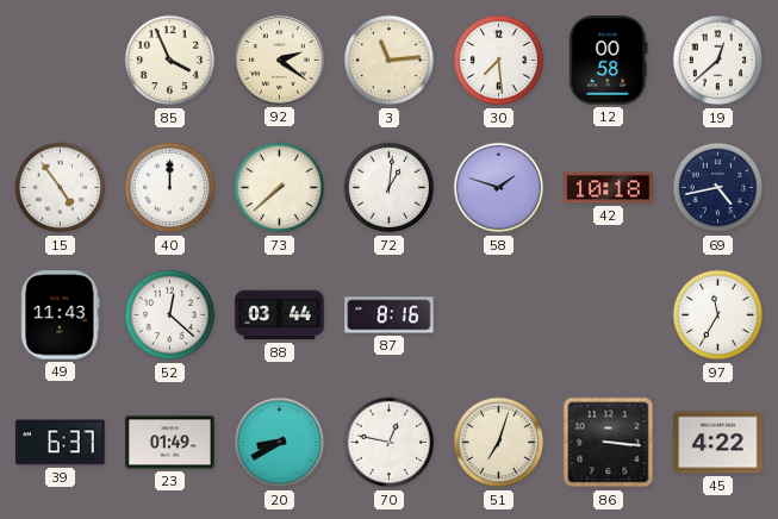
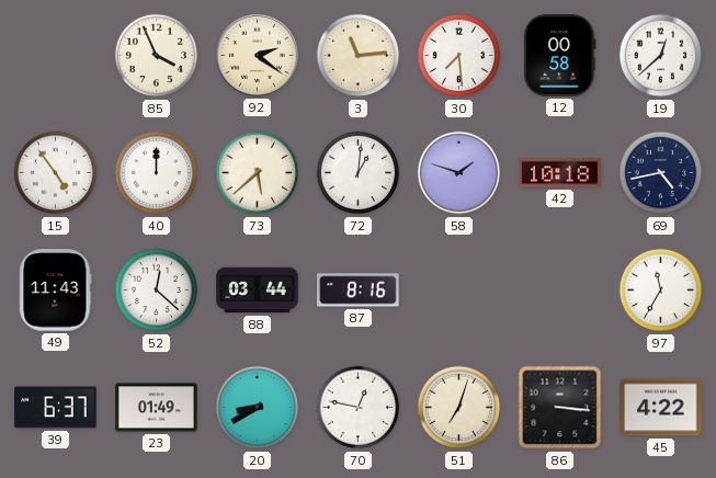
73: 7:38 -> 5:38 (258, 173)
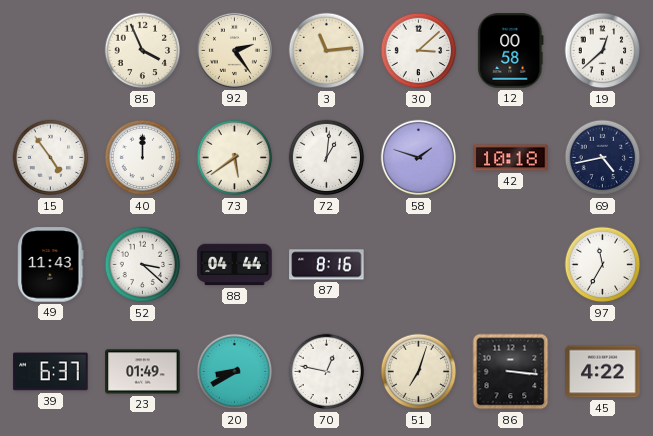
92: 2:21 -> 2:24 (234, 50)
30: 7:29 -> 3:08 (419, 51)
73: 5:38 -> 5:39 (235, 158)
52: 12:22 -> 3:22 (143, 265)
88: 03:44 -> 04:44 (235, 265)
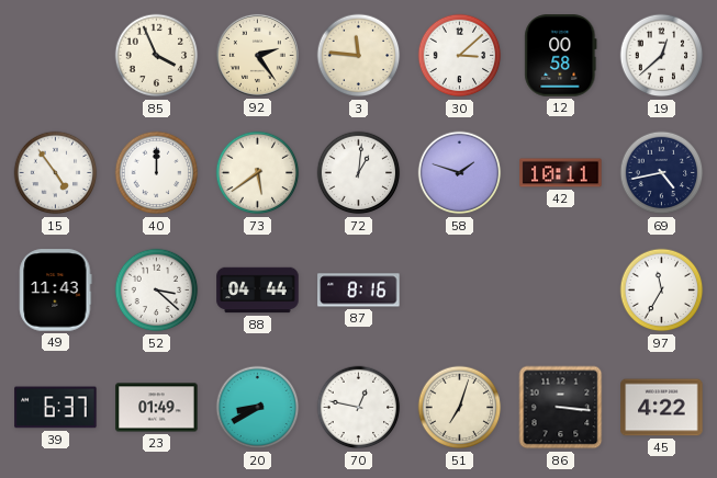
3: 11:14 -> 11:46 (359, 56)
42: 10:18 -> 10:11 (561, 173)
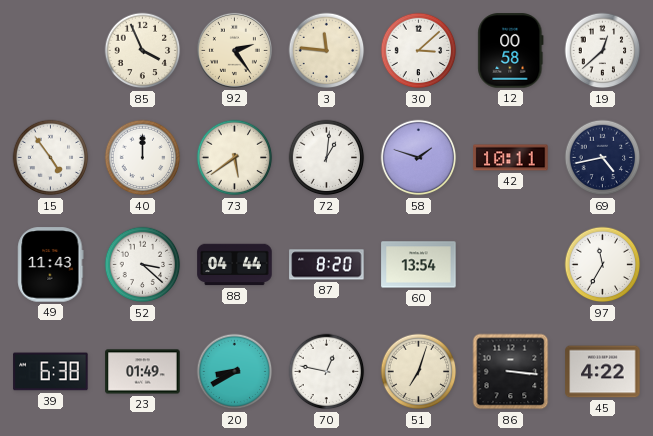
87: 8:16 -> 8:20 (327, 265)
60: none -> 13:54 (419, 265)
39: 6:37 -> 6:38 (51, 372)
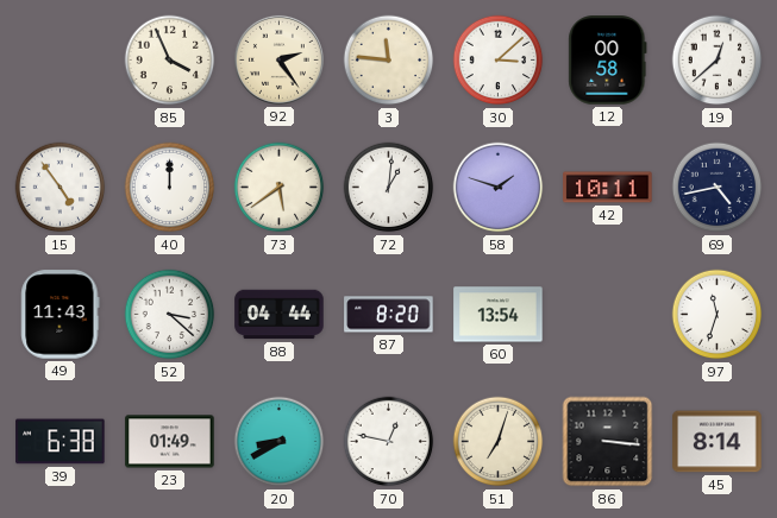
97: 11:35 -> 11:33 (718, 315)
45: 4:22 -> 8:14 (718, 442)
